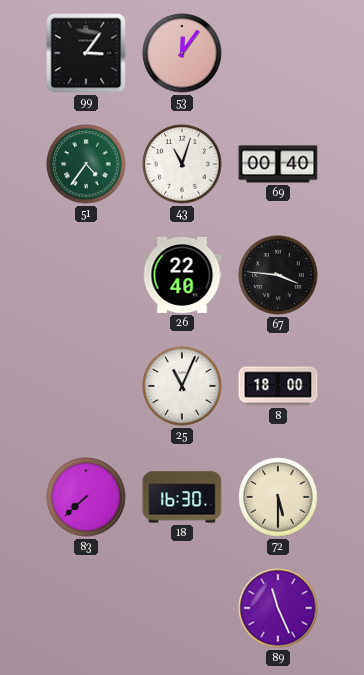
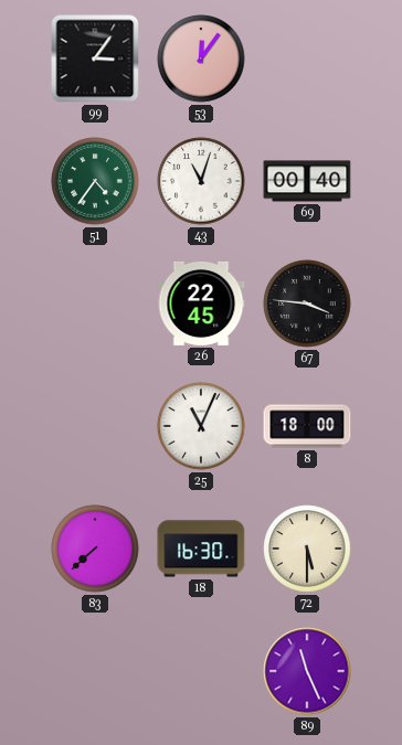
26: 22:40 -> 22:45 (201, 304)
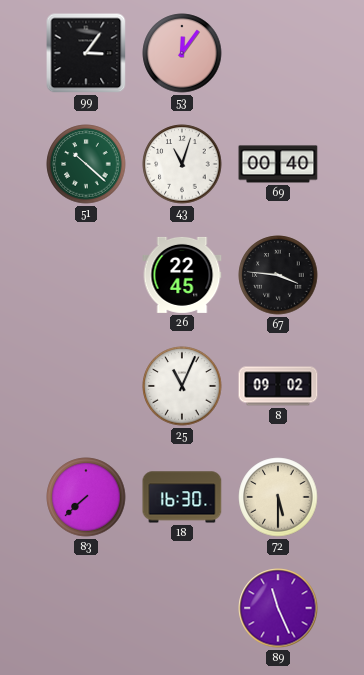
51: 4:36 -> 10:22 (86, 164)
8: 18:00 -> 09:02 (278, 386)
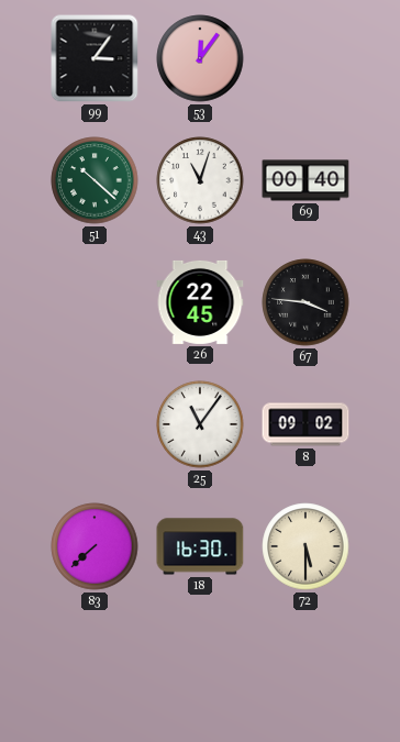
25: 11:04 -> 11:06 (200, 424)
89: 11:26 -> none (278, 608)
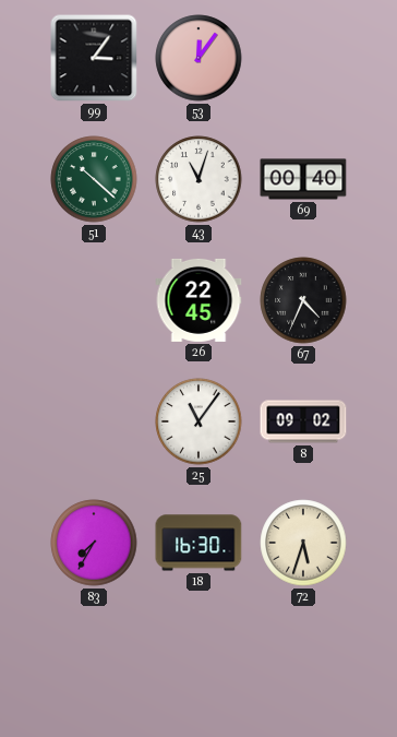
67: 3:46 -> 4:34 (303, 300)
83: 7:38 -> 7:35 (94, 543)
72: 5:30 -> 5:33 (303, 543)
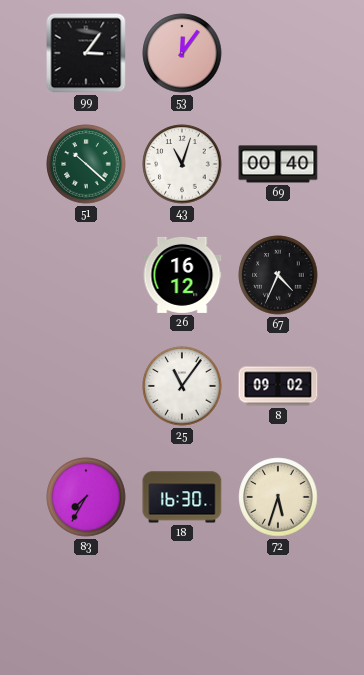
26: 22:45 -> 16:12 (182, 275)
